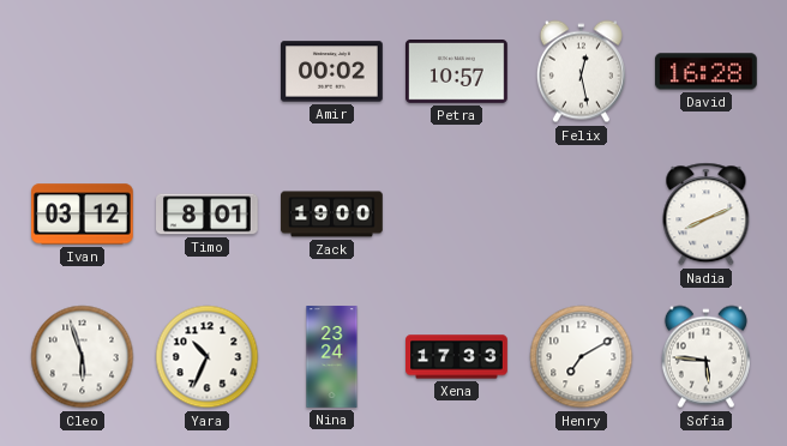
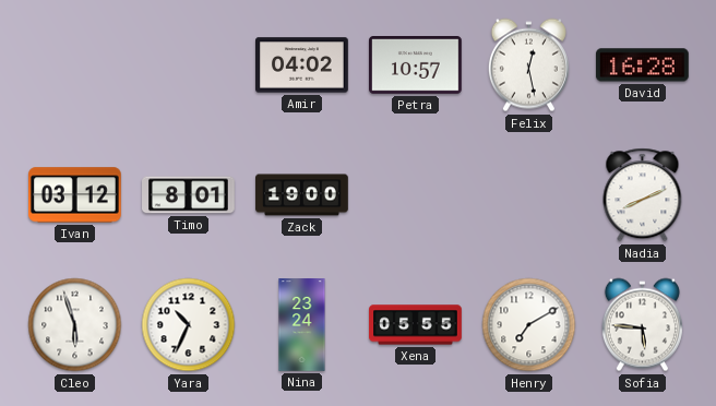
Amir: 00:02 -> 04:02 (302, 65)
Xena: 17:33 -> 05:55 (416, 325)
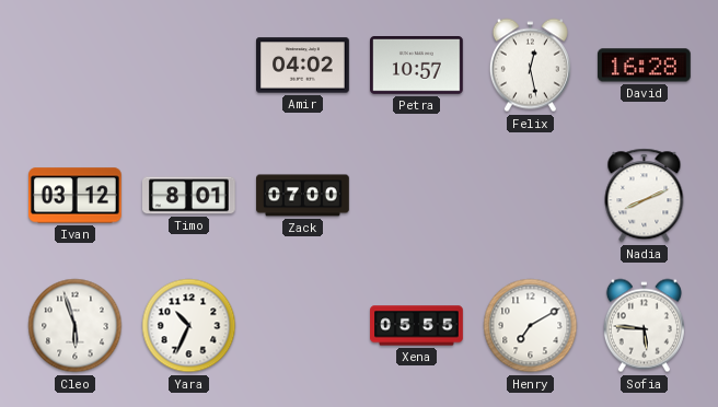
Zack: 19:00 -> 07:00 (303, 196)
Nina: 23:24 -> none (302, 325)
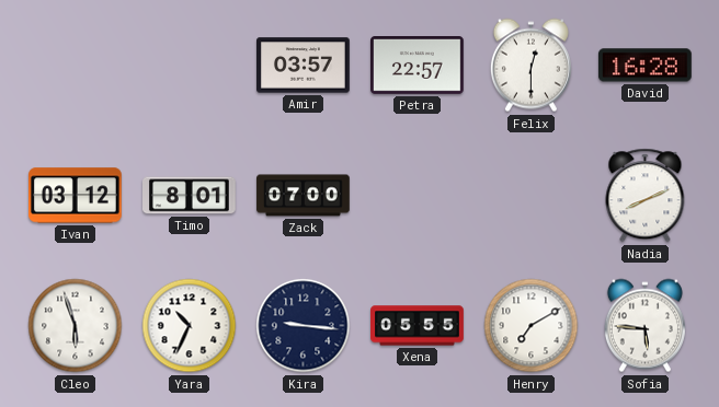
Amir: 04:02 -> 03:57 (304, 66)
Petra: 10:57 -> 22:57 (418, 66)
Felix: 12:28 -> 12:30 (530, 66)
Kira: none -> 9:16 (304, 326)
